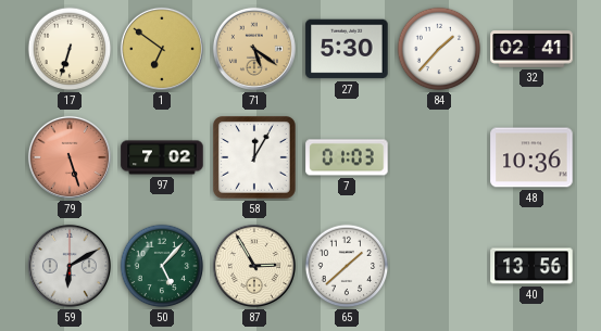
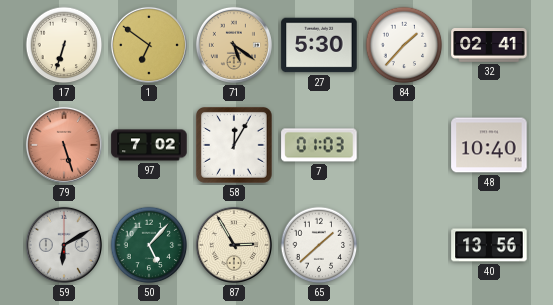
48: 10:36 -> 10:40 (489, 145)
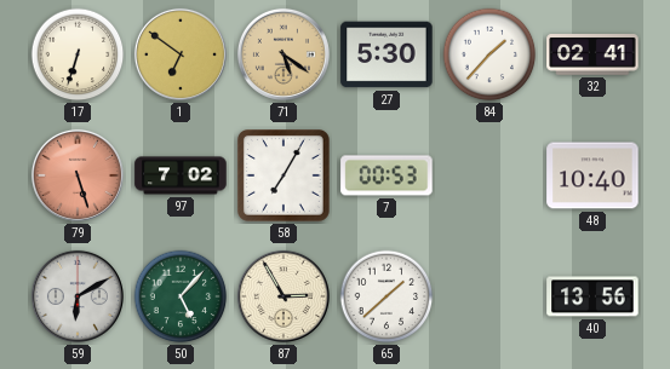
58: 12:05 -> 7:05 (285, 177)
7: 01:03 -> 00:53 (386, 175)
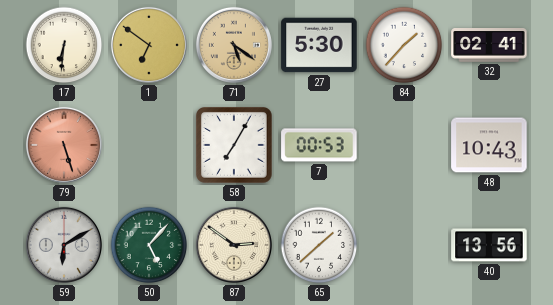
17: 6:33 -> 6:31 (64, 45)
97: 7:02 -> none (181, 175)
48: 10:40 -> 10:43 (489, 145)
87: 2:55 -> 2:51 (234, 245)
